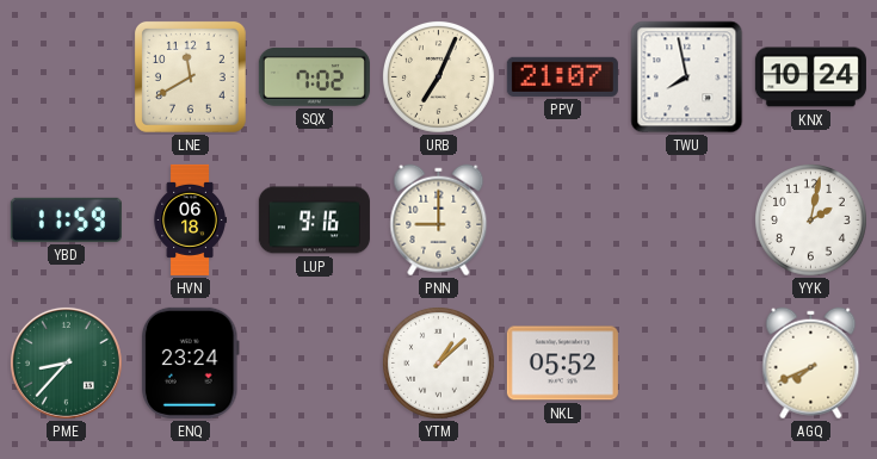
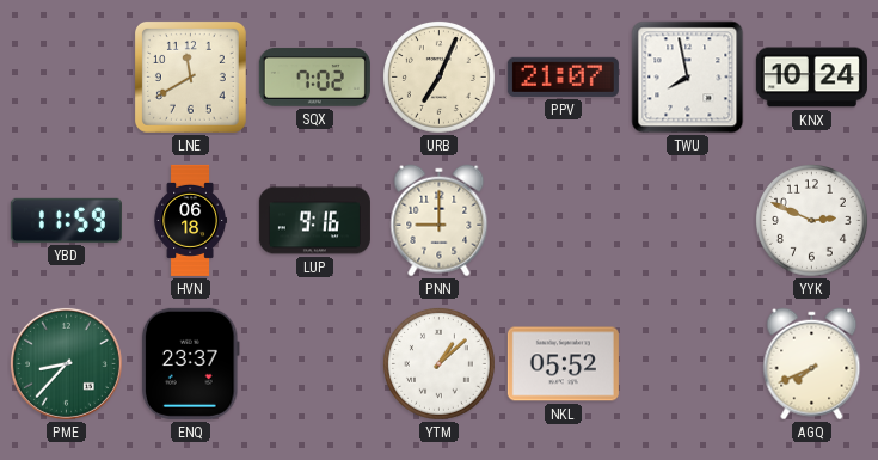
YYK: 2:02 -> 2:49 (811, 220)
ENQ: 23:24 -> 23:37 (190, 363)
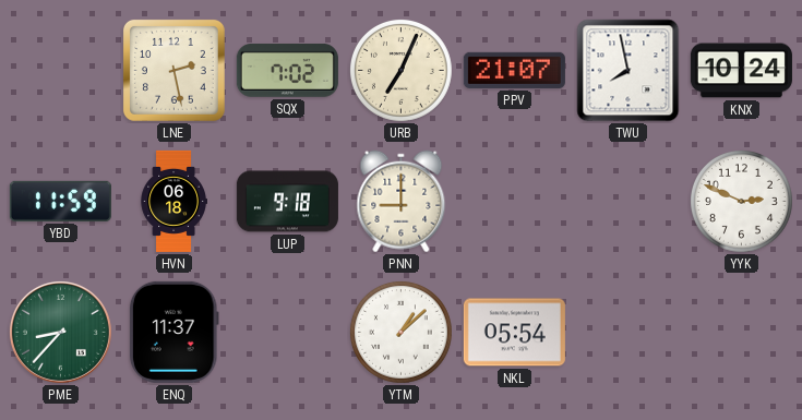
LNE: 11:40 -> 2:28 (173, 70)
LUP: 9:16 -> 9:18 (287, 202)
ENQ: 23:37 -> 11:37 (173, 332)
NKL: 05:52 -> 05:54 (514, 333)
AGQ: 7:41 -> none (812, 364)
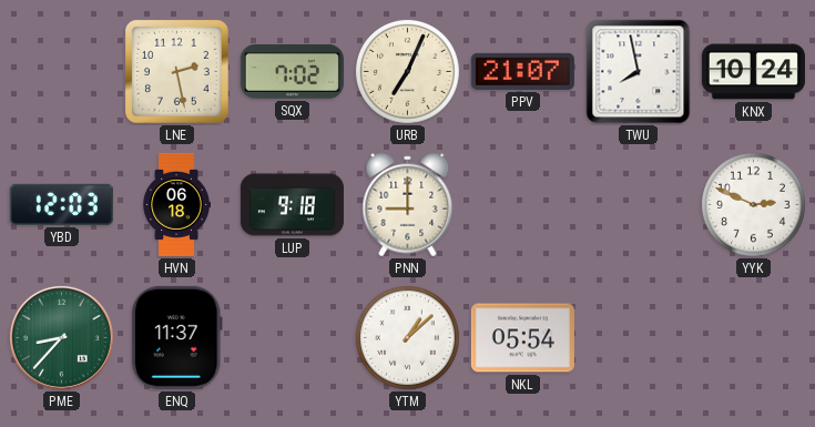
YBD: 11:59 -> 12:03 (61, 204)
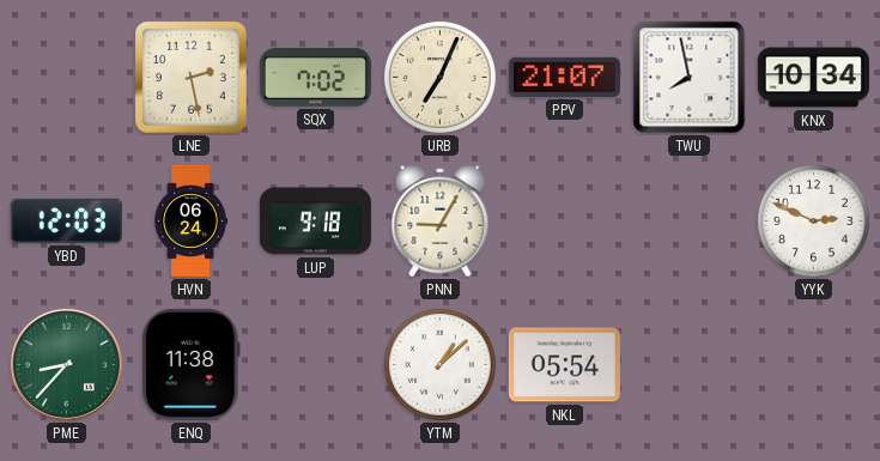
KNX: 10:24 -> 10:34 (813, 78)
HVN: 06:18 -> 06:24 (190, 220)
PNN: 9:00 -> 9:05 (441, 222)
ENQ: 11:37 -> 11:38 (190, 364)
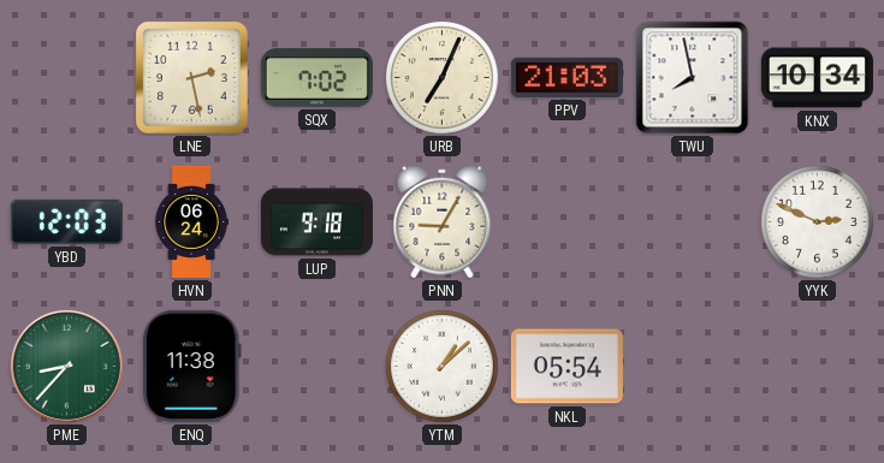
PPV: 21:07 -> 21:03 (566, 77)
